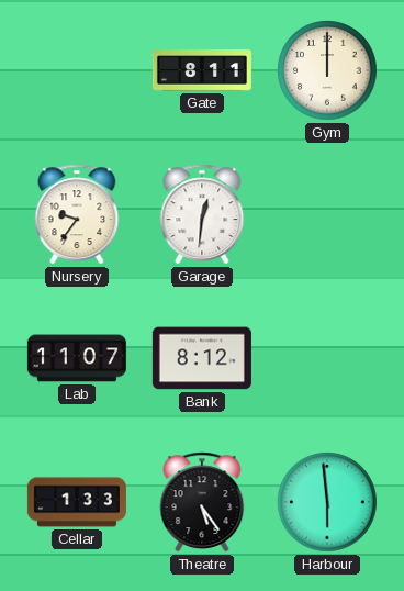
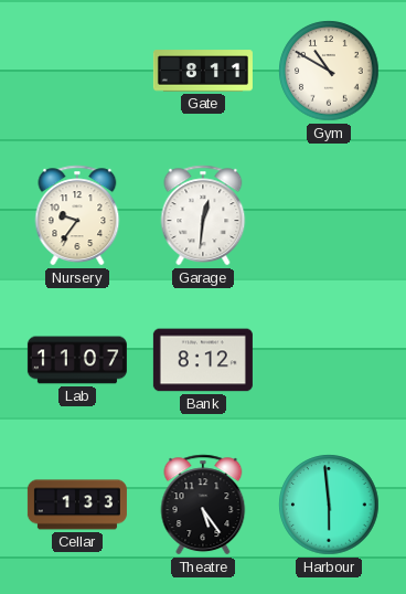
Gym: 12:00 -> 10:50 (329, 71)
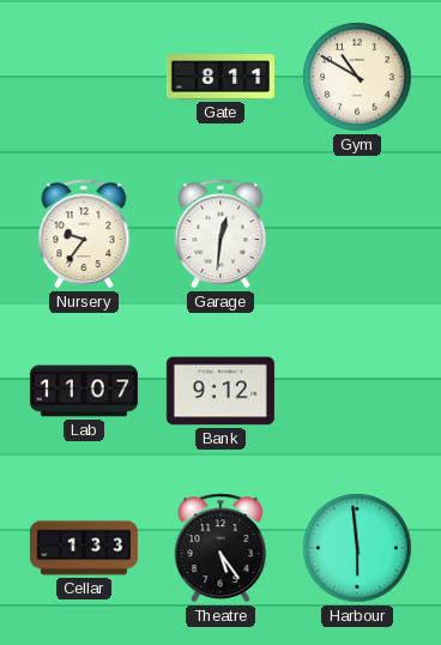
Bank: 8:12 -> 9:12 (220, 391)
